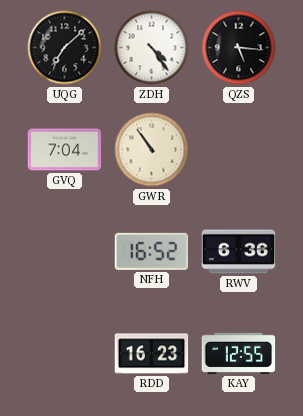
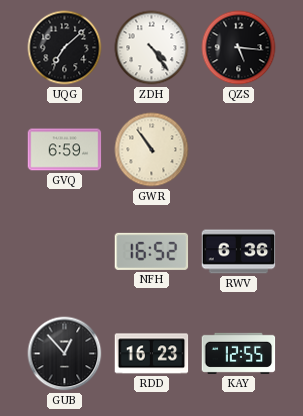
GVQ: 7:04 -> 6:59 (65, 150)
GUB: none -> 12:53 (65, 354)
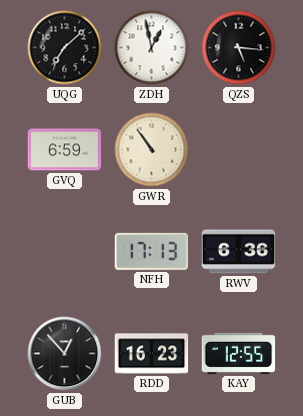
ZDH: 4:24 -> 12:58 (152, 48)
NFH: 16:52 -> 17:13 (152, 251)
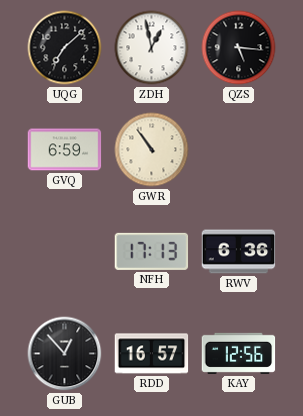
RDD: 16:23 -> 16:57 (152, 354)
KAY: 12:55 -> 12:56 (239, 353)
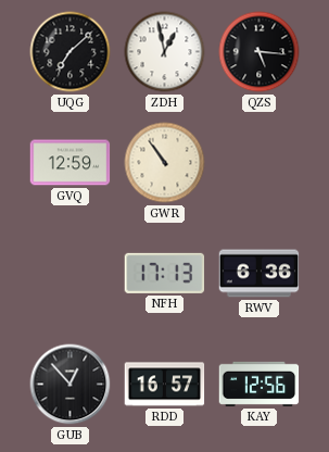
GVQ: 6:59 -> 12:59 (71, 163)
